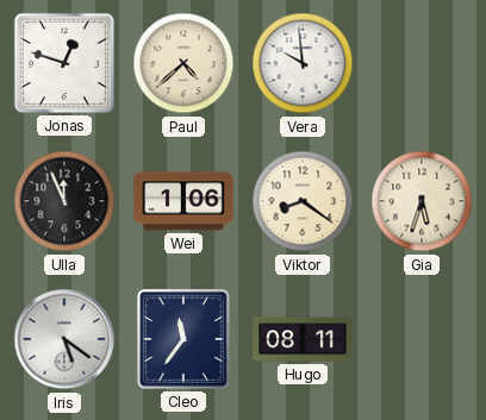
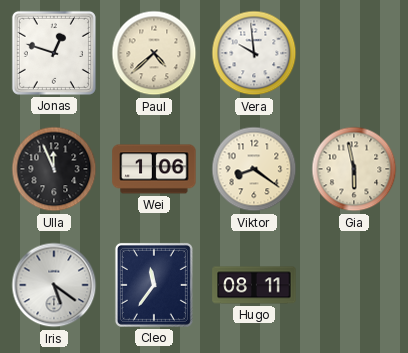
Gia: 5:33 -> 5:58 (354, 169)
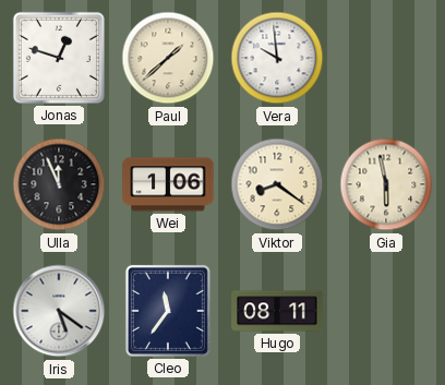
Paul: 4:38 -> 1:38 (168, 58)
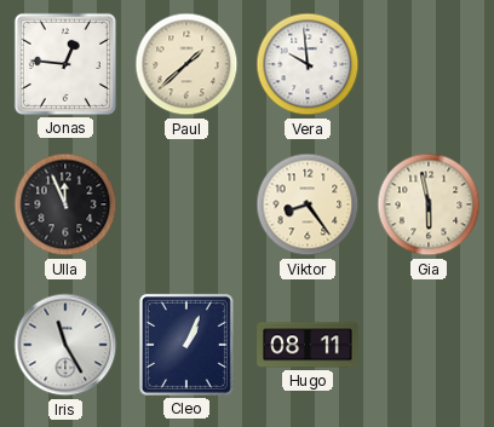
Jonas: 12:48 -> 12:46 (65, 64)
Wei: 1:06 -> none (168, 184)
Viktor: 8:21 -> 8:24 (308, 204)
Iris: 5:21 -> 11:25 (65, 345)
Cleo: 11:36 -> 1:04 (186, 345)
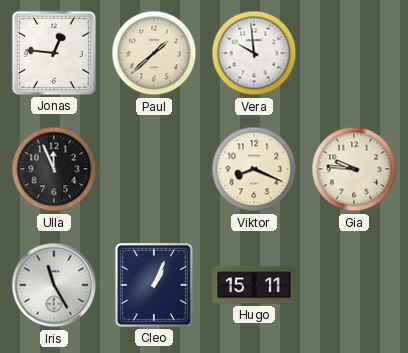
Viktor: 8:24 -> 8:19 (254, 169)
Gia: 5:58 -> 9:46 (354, 169)
Hugo: 08:11 -> 15:11 (254, 285)
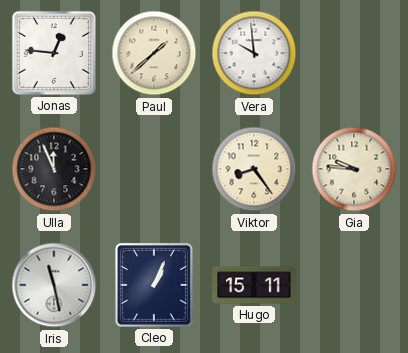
Viktor: 8:19 -> 8:24 (254, 169)
Iris: 11:25 -> 11:28 (54, 285)
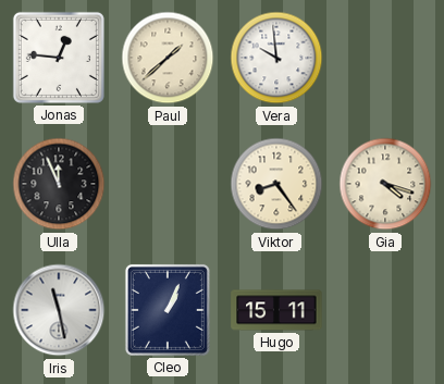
Gia: 9:46 -> 4:18 (385, 184)
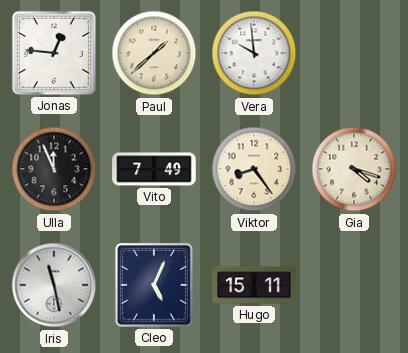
Vito: none -> 7:49 (154, 169)
Cleo: 1:04 -> 5:04 (154, 285)
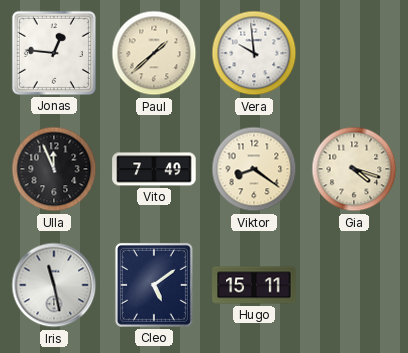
Viktor: 8:24 -> 8:21 (254, 169)
Cleo: 5:04 -> 5:09 (154, 285)
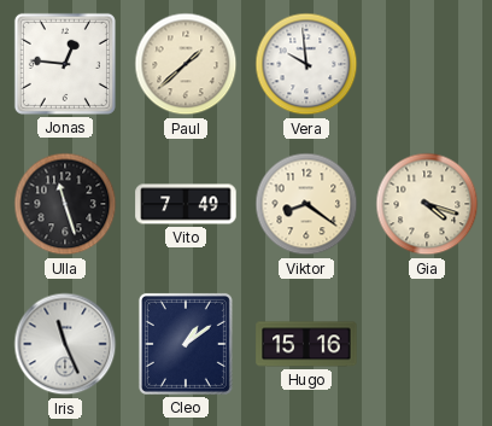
Ulla: 11:56 -> 11:27 (65, 204)
Iris: 11:28 -> 11:26 (65, 344)
Cleo: 5:09 -> 1:09 (186, 344)
Hugo: 15:11 -> 15:16 (306, 344)
